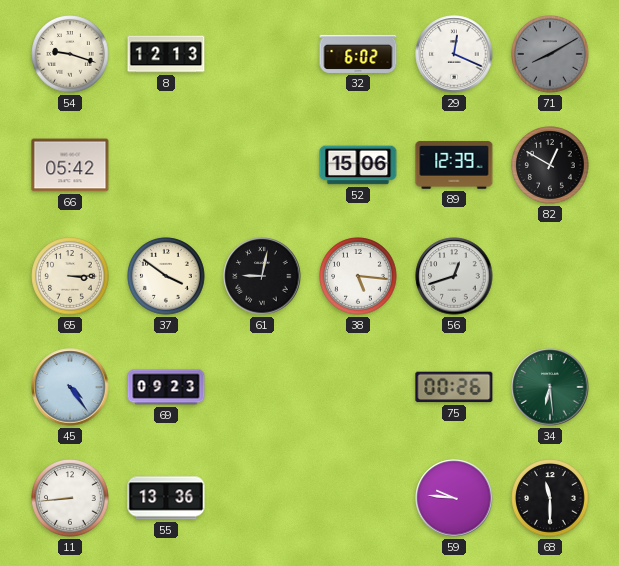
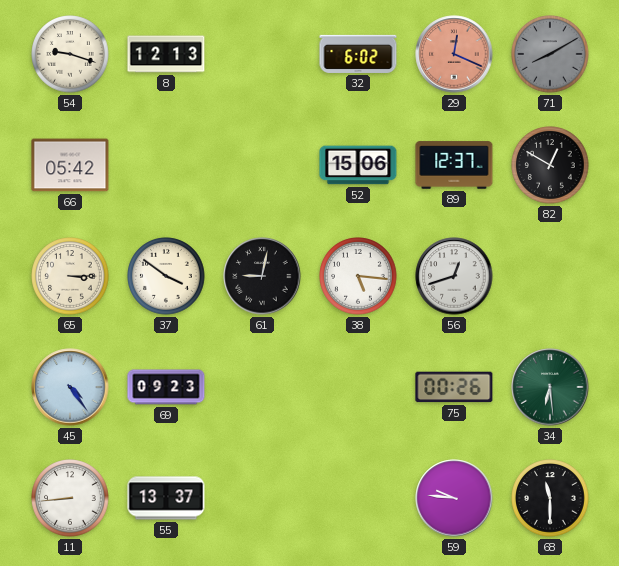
29 dial: white -> salmon (454, 54)
89: 12:39 -> 12:37 (454, 165)
55: 13:36 -> 13:37 (166, 498)
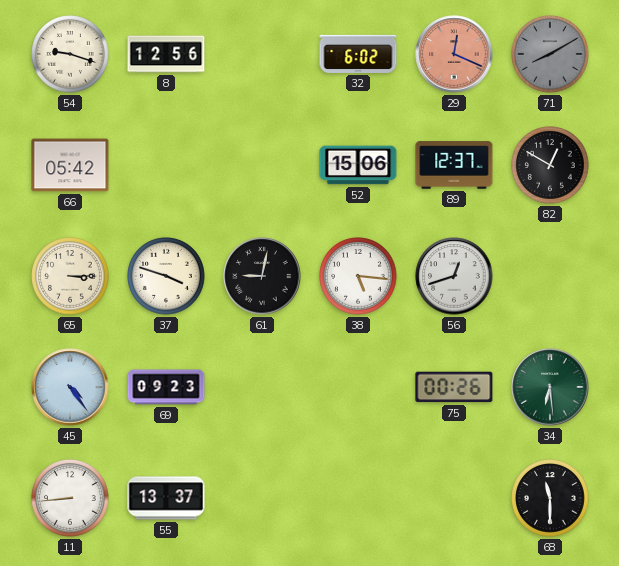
8: 12:13 -> 12:56 (166, 54)
37: 3:51 -> 3:48 (166, 276)
59: 9:46 -> none (454, 498)
